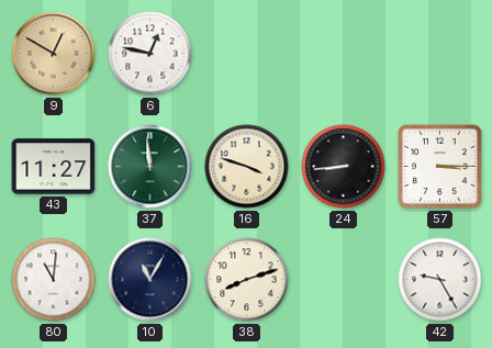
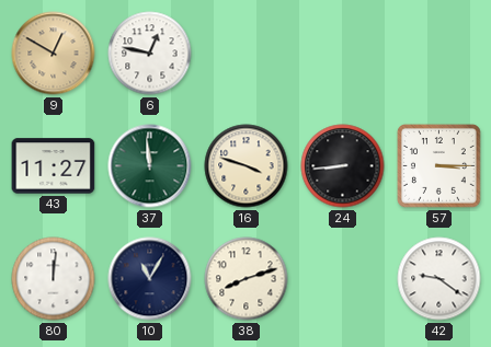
80: 11:01 -> 12:01 (54, 279)
42: 9:25 -> 9:21 (439, 279)
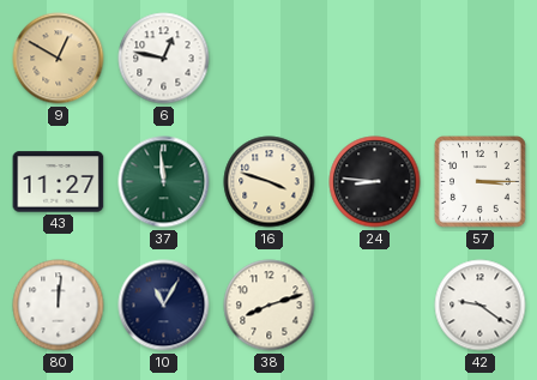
24: 8:44 -> 8:46 (375, 182)
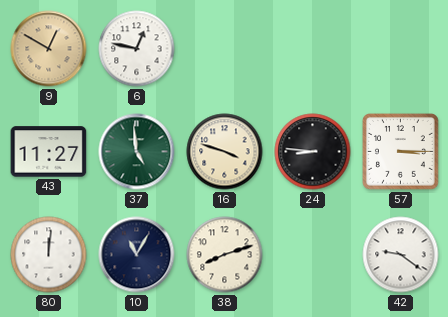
37: 11:59 -> 4:59 (137, 152)
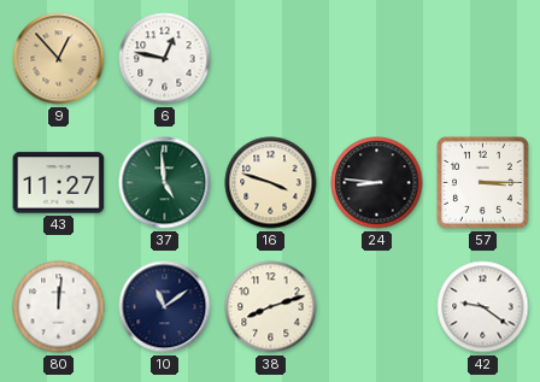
9: 12:50 -> 12:53 (59, 59)
10: 11:05 -> 11:09 (165, 307)
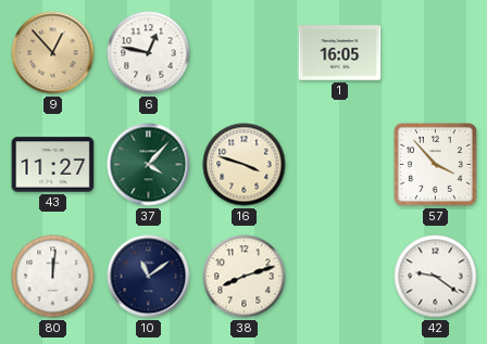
1: none -> 16:05 (340, 53)
37: 4:59 -> 4:07 (149, 165)
24: 8:46 -> none (377, 183)
57: 3:15 -> 3:53 (436, 165)
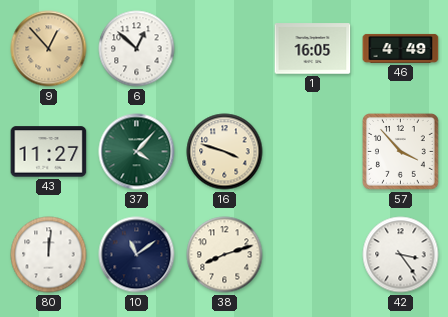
6: 12:47 -> 12:52 (137, 49)
46: none -> 4:49 (401, 48)
42: 9:21 -> 3:24 (401, 255)
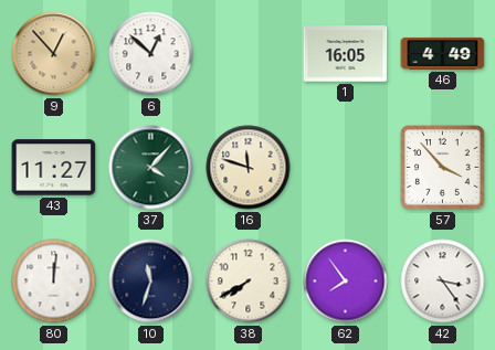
16: 3:48 -> 11:48 (249, 168)
10: 11:09 -> 11:33 (151, 282)
38: 8:12 -> 7:40 (249, 282)
62: none -> 7:54 (346, 282)
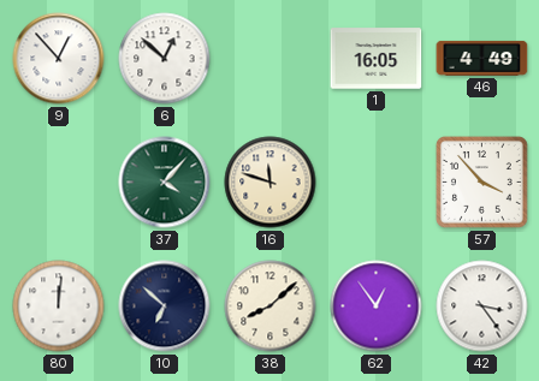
9 dial: champagne -> white (59, 59)
43: 11:27 -> none (54, 168)
10: 11:33 -> 6:52 (165, 306)
38: 7:40 -> 8:08 (271, 306)
62: 7:54 -> 12:54 (377, 306)
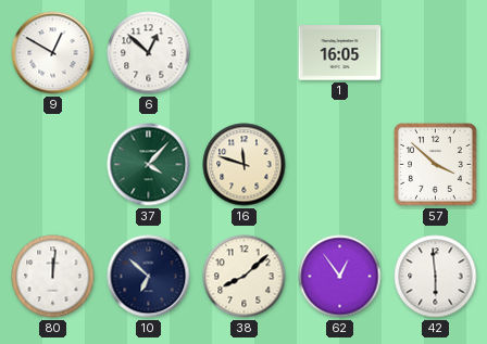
9: 12:53 -> 12:50 (53, 53)
46: 4:49 -> none (482, 58)
57: 3:53 -> 3:52 (436, 165)
42: 3:24 -> 5:59 (436, 277)
